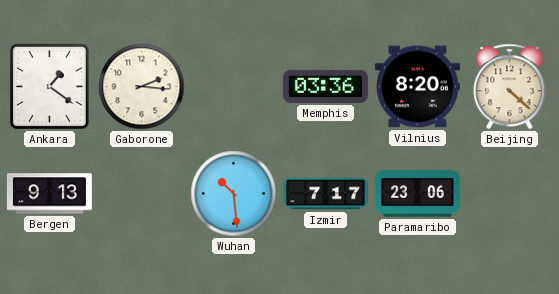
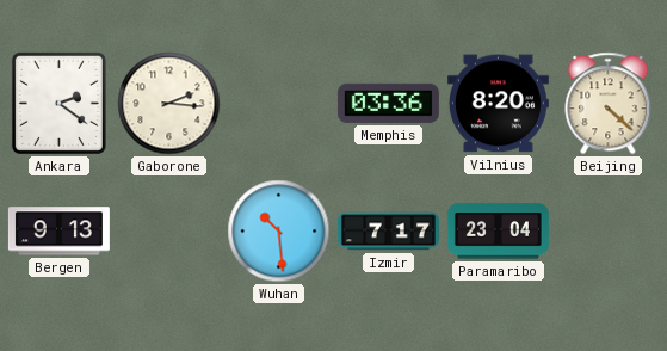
Ankara: 1:21 -> 2:21 (58, 103)
Paramaribo: 23:06 -> 23:04 (498, 232)
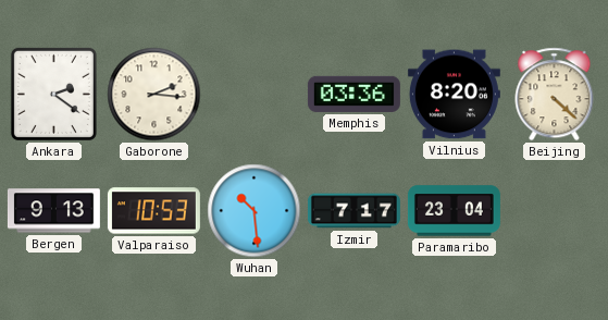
Valparaiso: none -> 10:53 (153, 211)
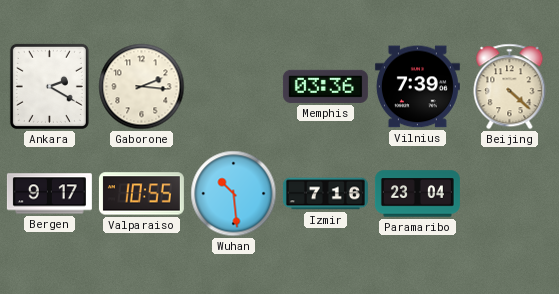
Ankara: 2:21 -> 2:20 (49, 86)
Vilnius: 8:20 -> 7:39 (417, 87)
Bergen: 9:13 -> 9:17 (49, 194)
Valparaiso: 10:53 -> 10:55 (141, 194)
Izmir: 7:17 -> 7:16 (325, 194)
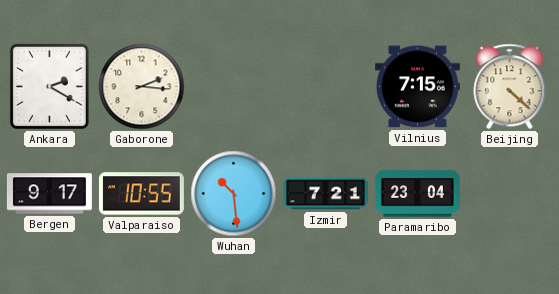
Memphis: 03:36 -> none (325, 86)
Vilnius: 7:39 -> 7:15 (417, 87)
Izmir: 7:16 -> 7:21 (325, 194)
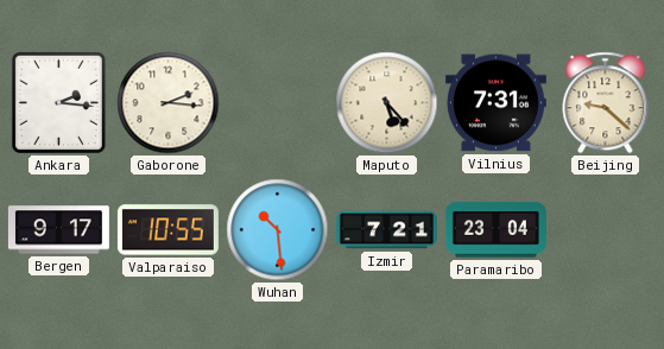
Ankara: 2:20 -> 2:16 (58, 102)
Maputo: none -> 5:23 (387, 103)
Vilnius: 7:15 -> 7:31 (495, 103)
Beijing: 4:22 -> 9:22 (606, 103)
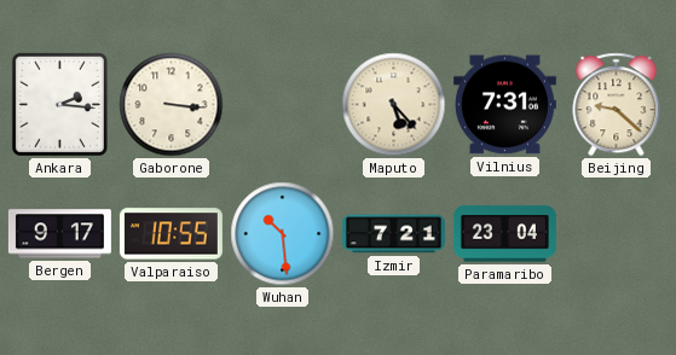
Gaborone: 2:16 -> 3:16 (172, 105)
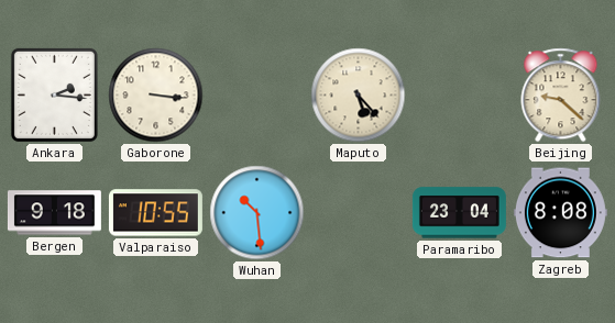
Vilnius: 7:31 -> none (504, 105)
Bergen: 9:17 -> 9:18 (54, 213)
Izmir: 7:21 -> none (393, 234)
Zagreb: none -> 8:08 (560, 213)
